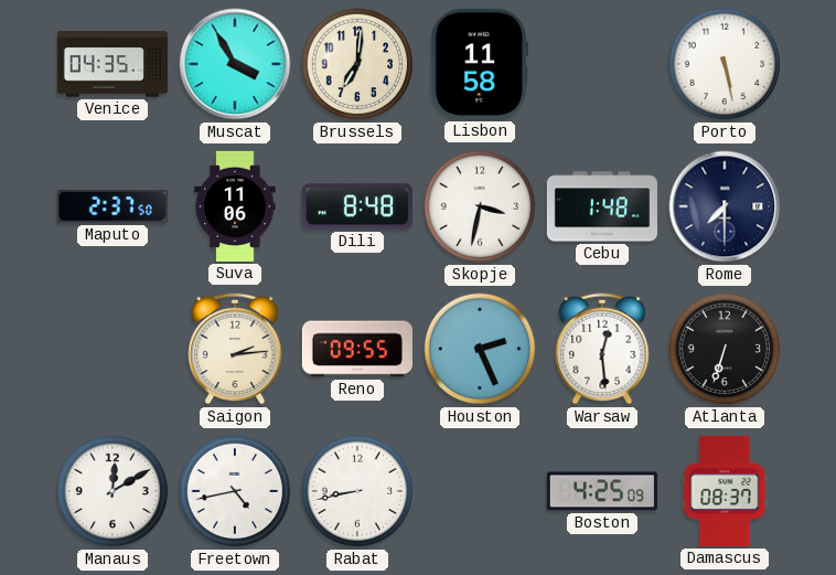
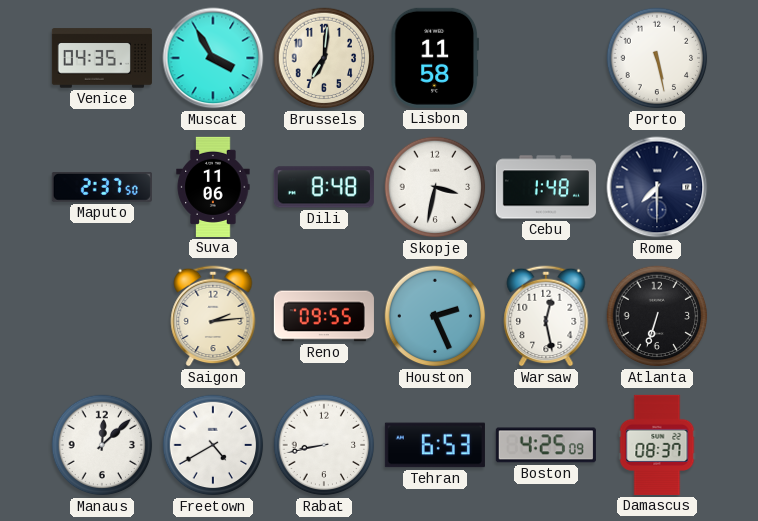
Warsaw: 12:29 -> 12:28 (546, 316)
Manaus: 12:10 -> 12:08 (102, 445)
Freetown: 4:43 -> 4:40 (213, 445)
Tehran: none -> 6:53 (435, 445)
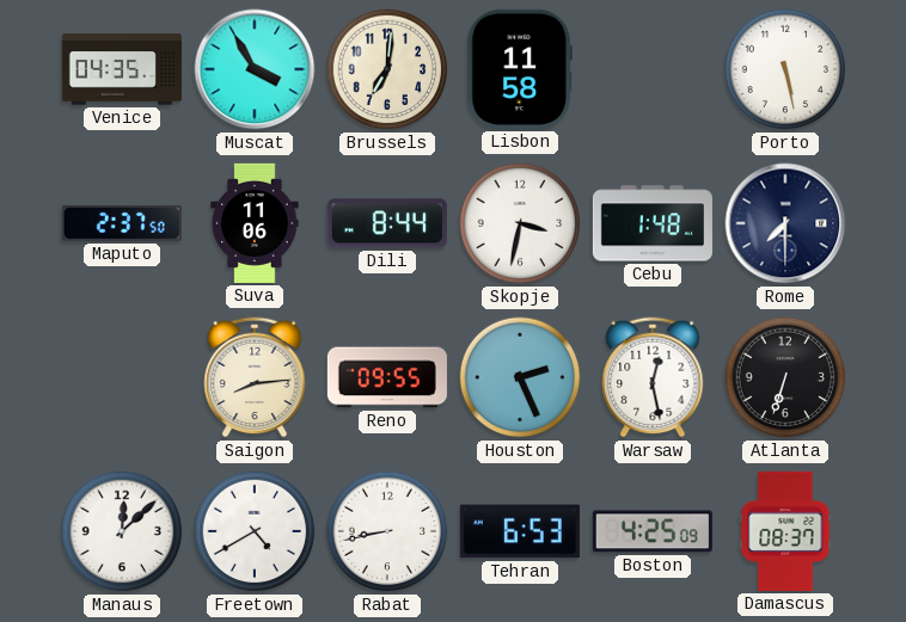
Dili: 8:48 -> 8:44 (387, 223)
Saigon: 2:14 -> 8:14 (255, 377)
